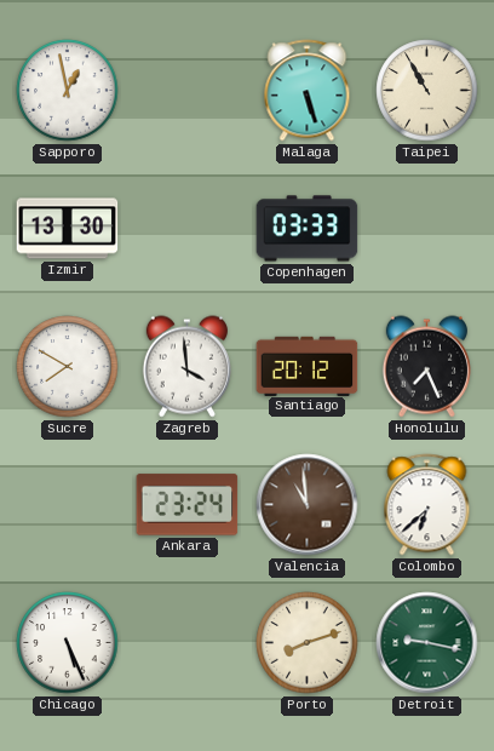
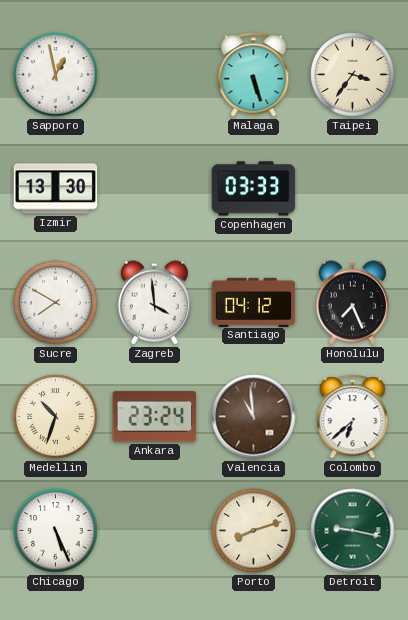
Taipei: 10:55 -> 3:36 (353, 75)
Santiago: 20:12 -> 04:12 (254, 302)
Medellin: none -> 10:33 (56, 417)
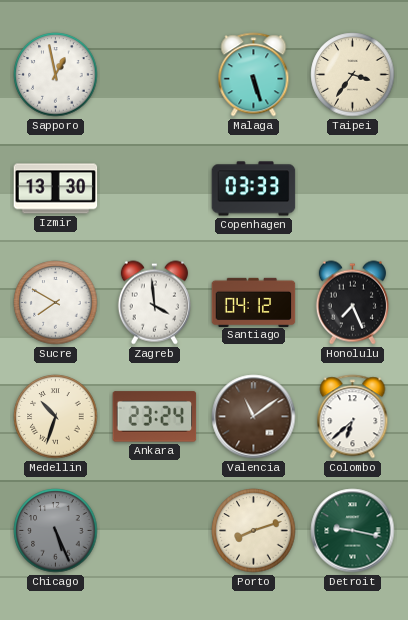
Valencia: 10:59 -> 11:09 (254, 417)
Chicago dial: white -> grey (56, 531)
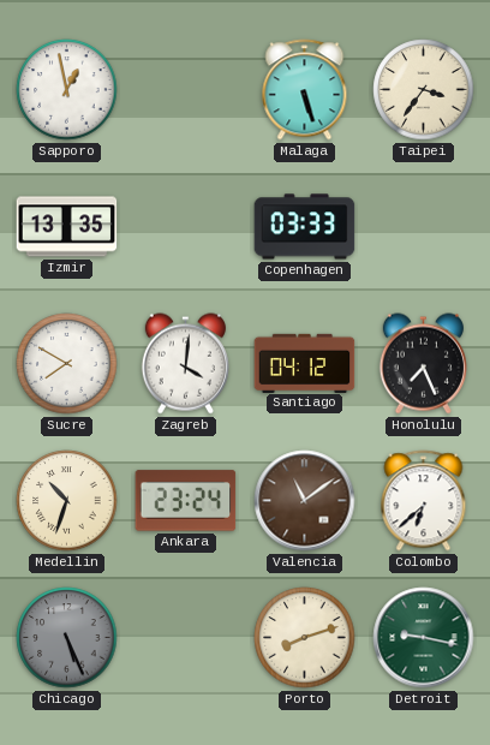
Izmir: 13:30 -> 13:35 (67, 227)
Zagreb: 3:59 -> 4:01 (185, 364)
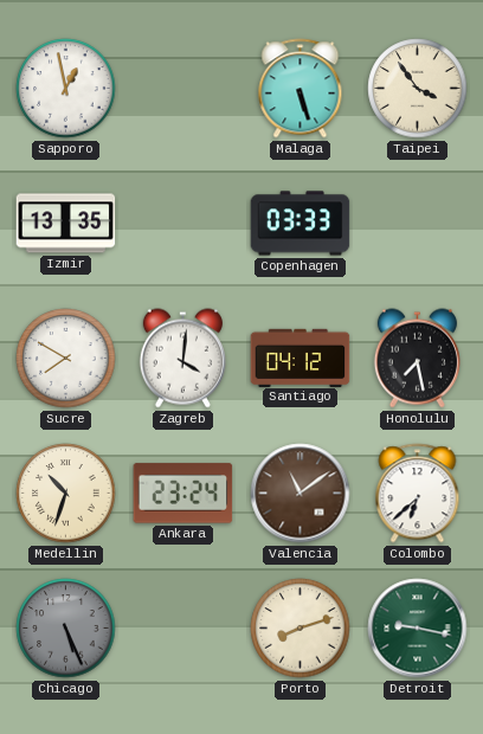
Taipei: 3:36 -> 3:54 (418, 89)
Honolulu: 7:26 -> 7:28 (417, 359)
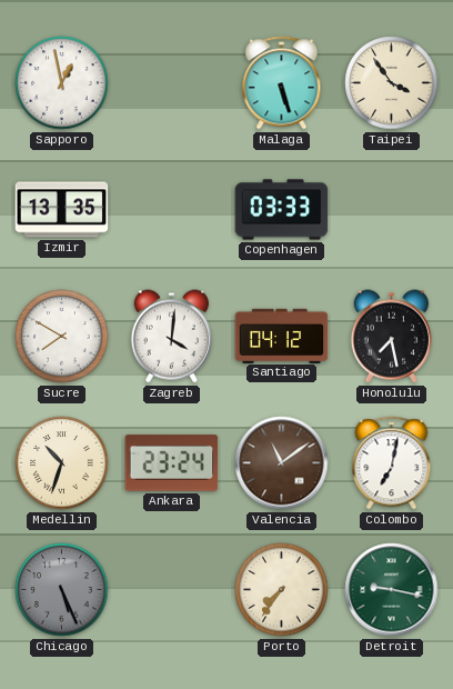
Colombo: 6:38 -> 7:02 (392, 463)
Porto: 8:12 -> 7:36 (282, 590)
